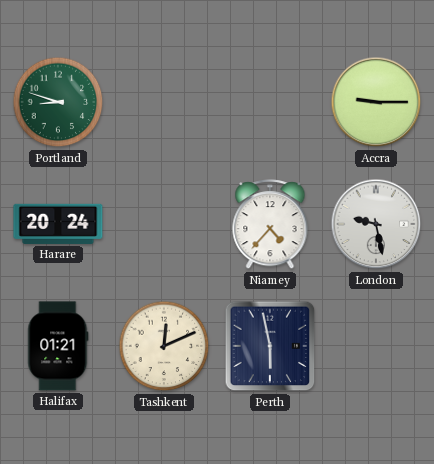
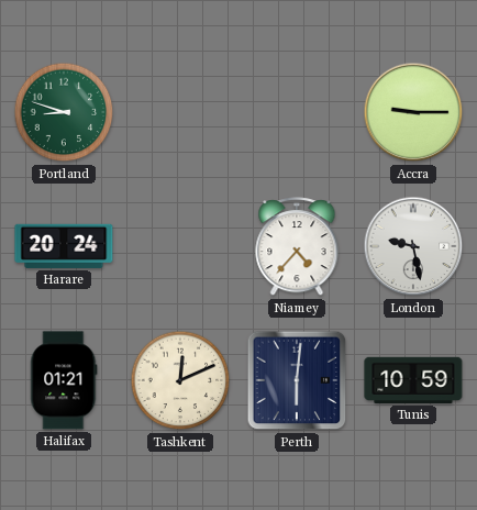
Perth: 5:58 -> 6:01 (297, 380)
Tunis: none -> 10:59 (413, 380)
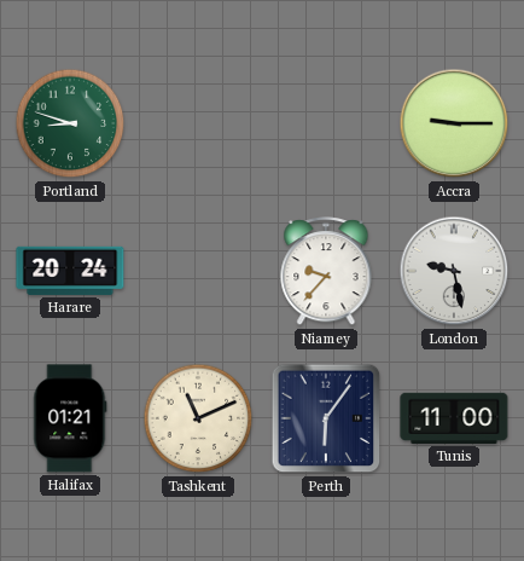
Niamey: 4:37 -> 9:37 (326, 272)
Tashkent: 12:11 -> 11:11 (198, 418)
Perth: 6:01 -> 6:06 (326, 418)
Tunis: 10:59 -> 11:00 (454, 418)
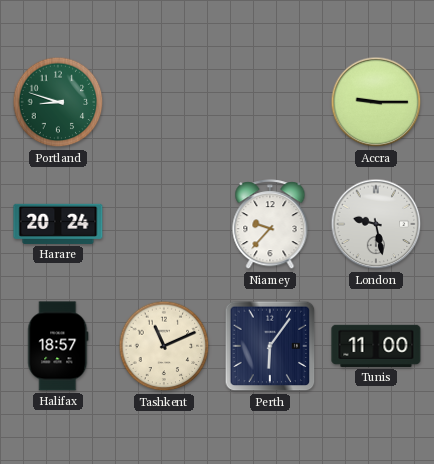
Halifax: 01:21 -> 18:57 (58, 346)
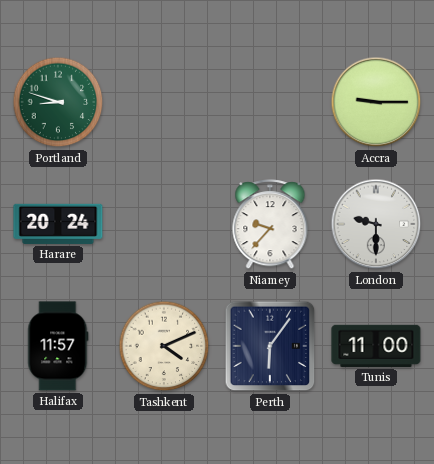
London: 9:28 -> 9:30 (376, 224)
Halifax: 18:57 -> 11:57 (58, 346)
Tashkent: 11:11 -> 4:11 (164, 346)
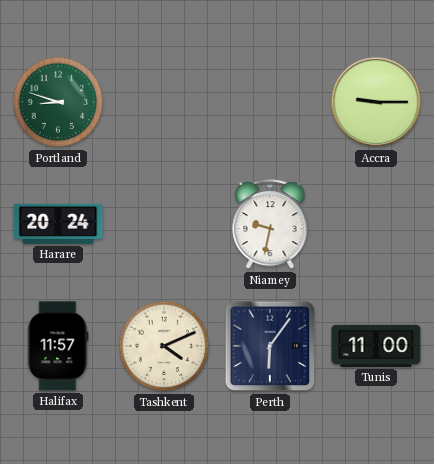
Niamey: 9:37 -> 9:32 (270, 225)
London: 9:30 -> none (376, 224)
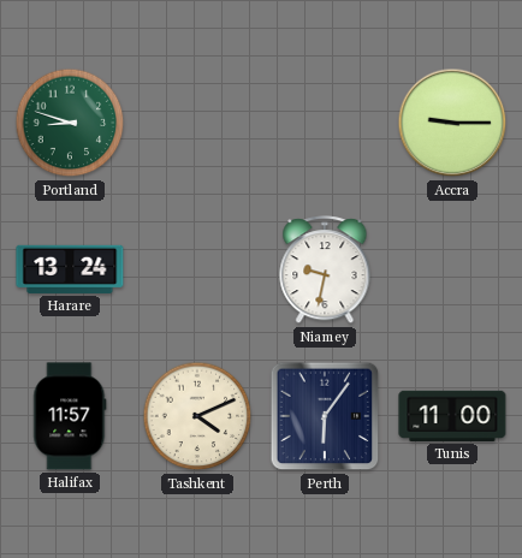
Harare: 20:24 -> 13:24 (70, 269)
